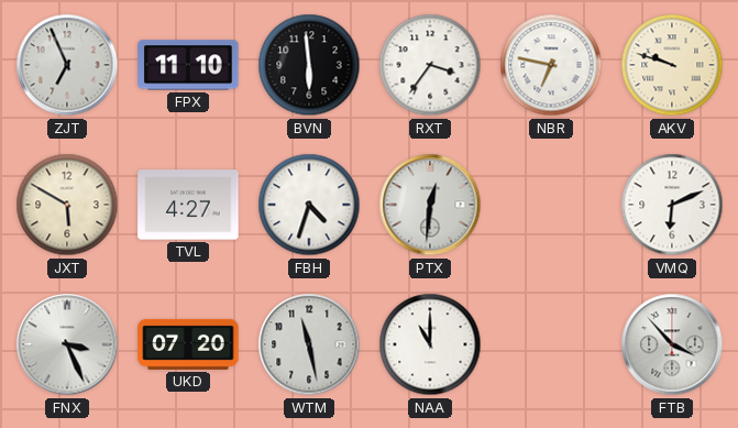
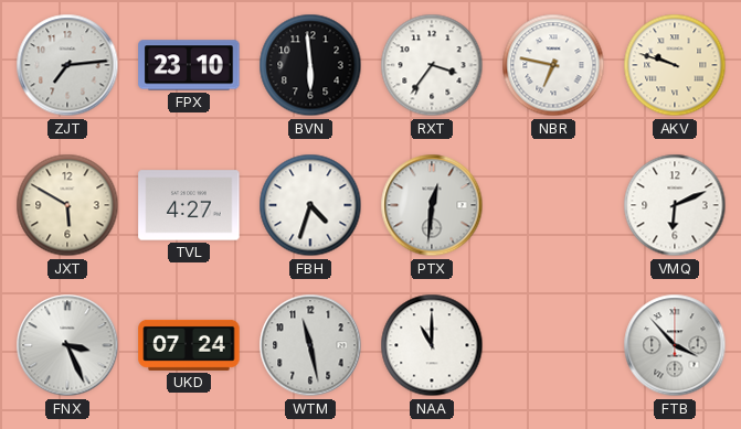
ZJT: 6:56 -> 7:14 (67, 65)
FPX: 11:10 -> 23:10 (189, 65)
UKD: 07:20 -> 07:24 (189, 345)
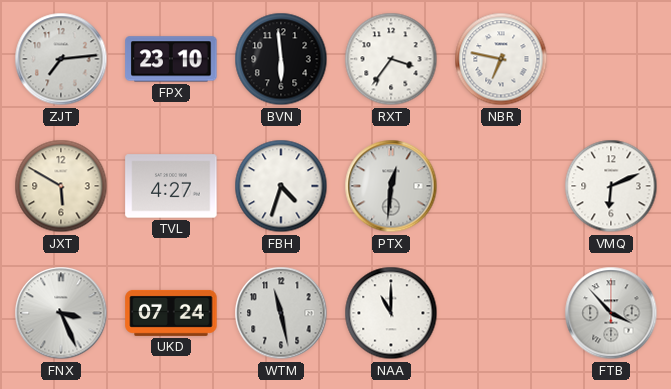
AKV: 9:48 -> none (675, 65)
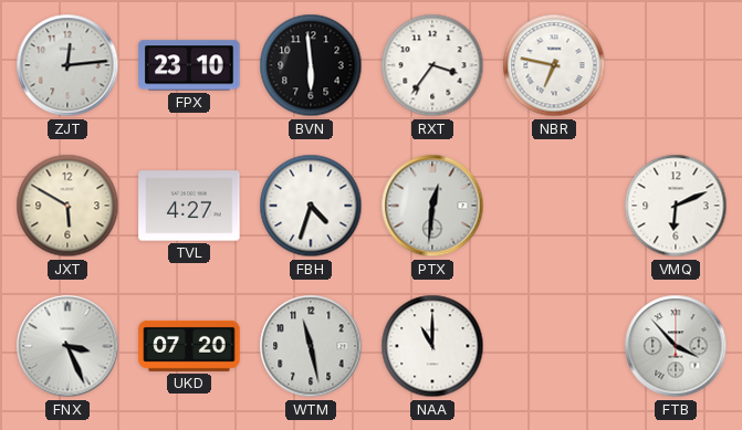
ZJT: 7:14 -> 12:14 (67, 65)
UKD: 07:24 -> 07:20 (189, 346)
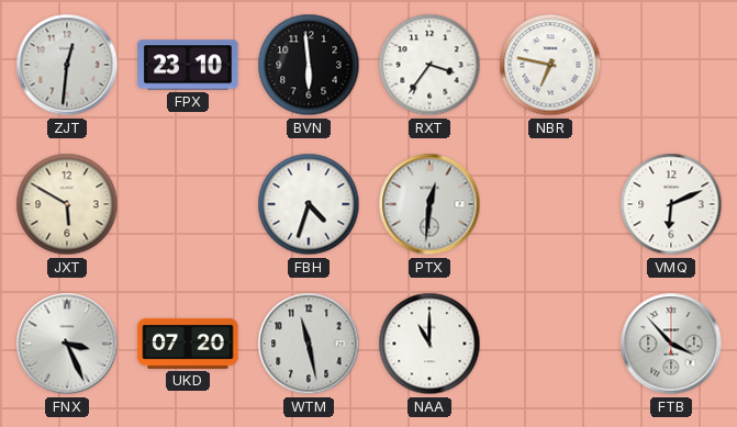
ZJT: 12:14 -> 12:31 (67, 65)
TVL: 4:27 -> none (189, 206)
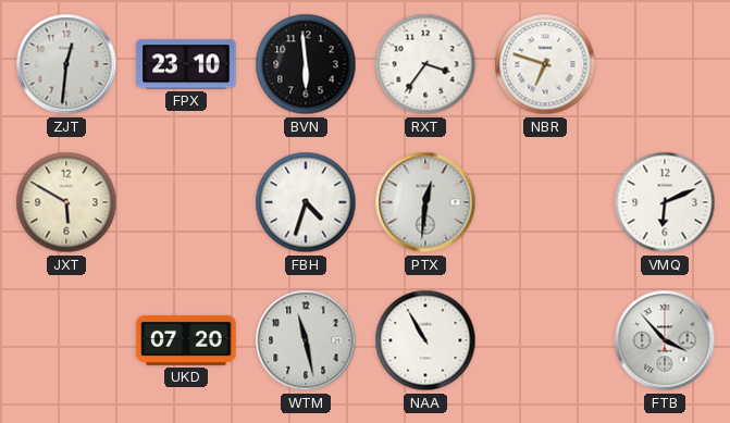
NBR: 6:47 -> 6:48 (545, 64)
FNX: 3:26 -> none (67, 344)
NAA: 11:00 -> 10:55 (425, 340)
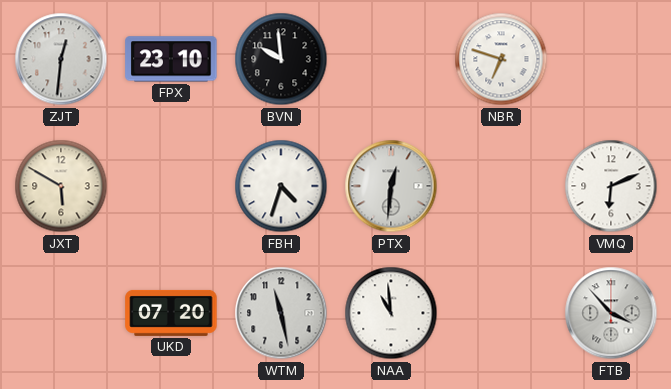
BVN: 5:59 -> 9:59 (281, 59)
RXT: 3:36 -> none (425, 64)
NAA: 10:55 -> 10:59 (391, 313)
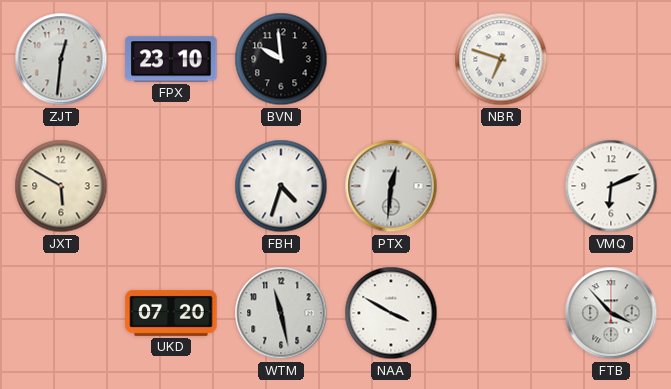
NAA: 10:59 -> 3:50 (391, 313)
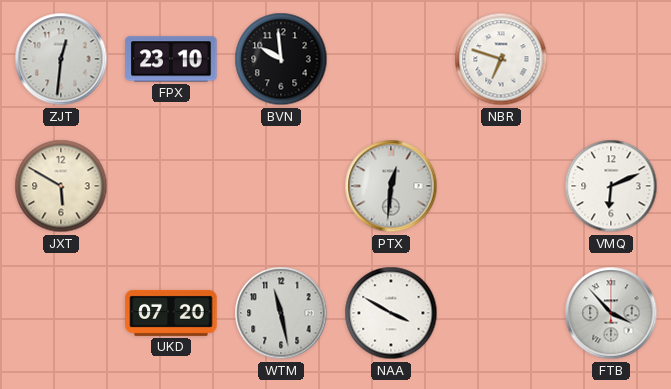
FBH: 4:33 -> none (281, 186)
